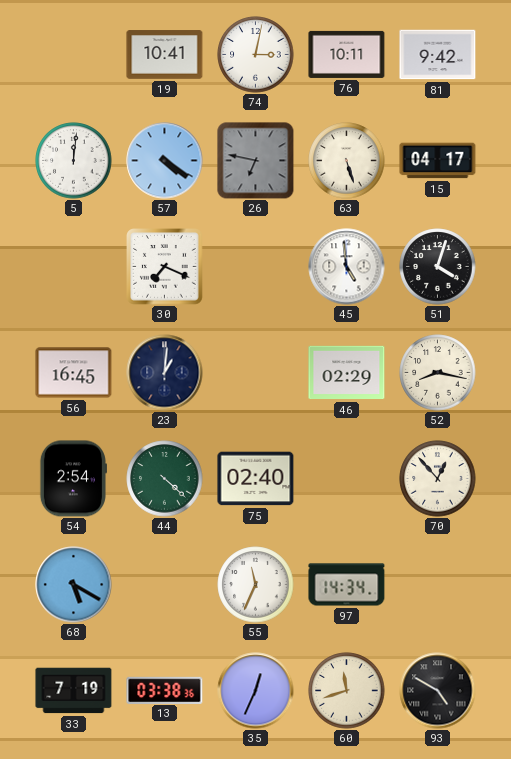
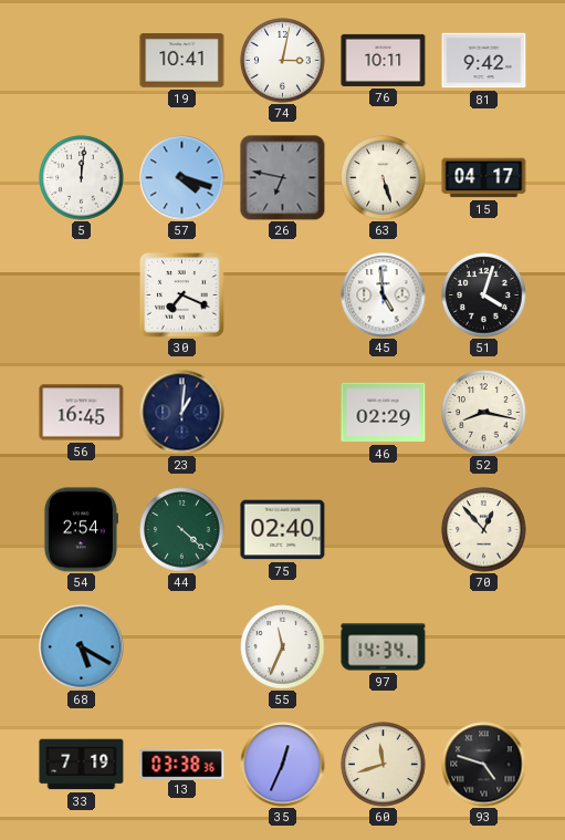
57: 4:21 -> 4:18 (182, 178)
93: 4:50 -> 4:48 (484, 765)
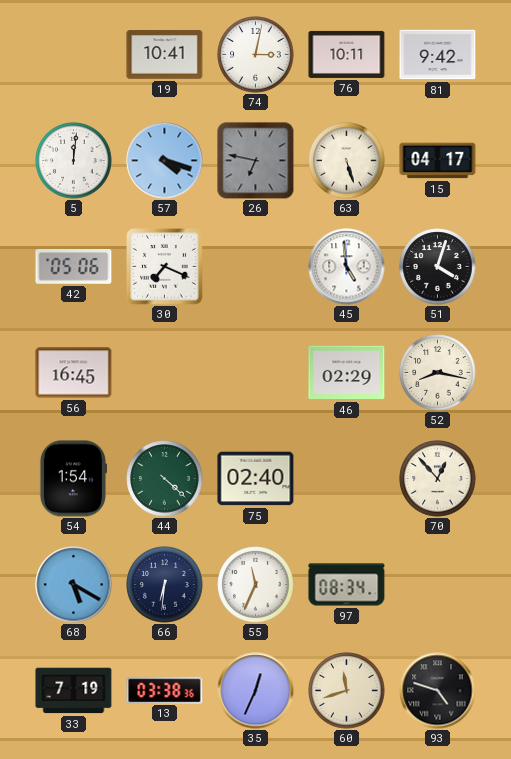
42: none -> 05:06 (74, 267)
23: 1:01 -> none (182, 413)
54: 2:54 -> 1:54 (73, 479)
66: none -> 6:31 (165, 585)
97: 14:34 -> 08:34 (347, 585)
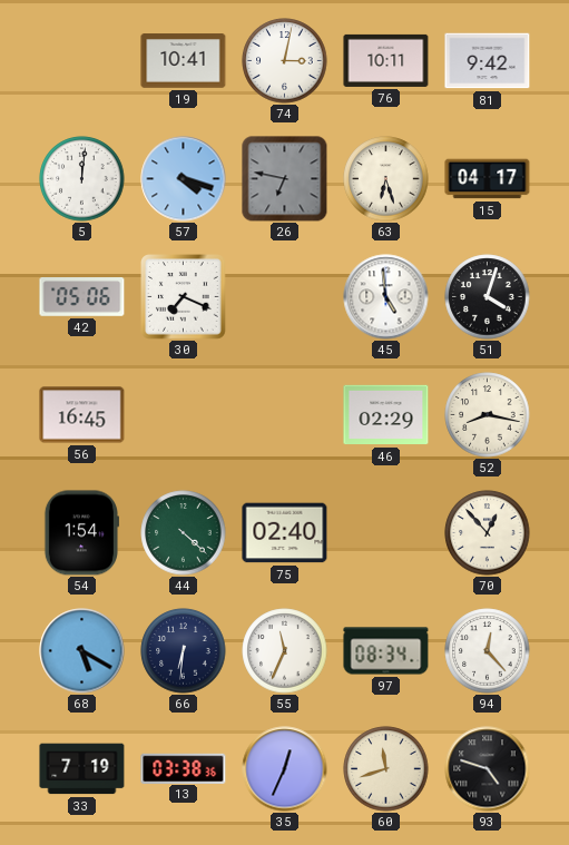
63: 5:27 -> 6:27 (386, 179)
94: none -> 12:23 (488, 651)
